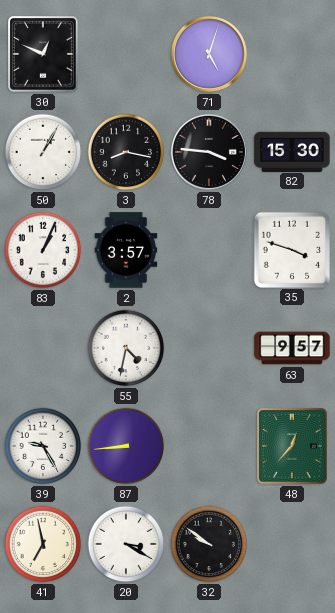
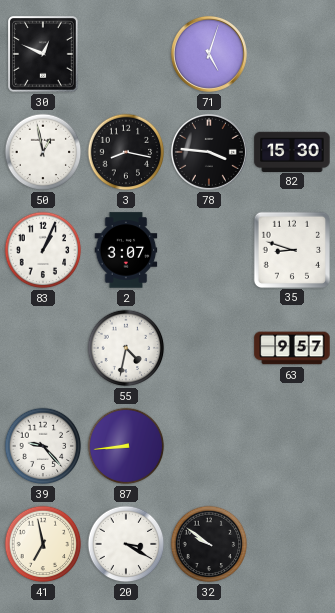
50: 1:05 -> 12:58 (43, 152)
2: 3:57 -> 3:07 (126, 250)
35: 3:48 -> 8:48 (291, 249)
39: 9:25 -> 9:23 (43, 446)
48: 12:37 -> none (293, 447)
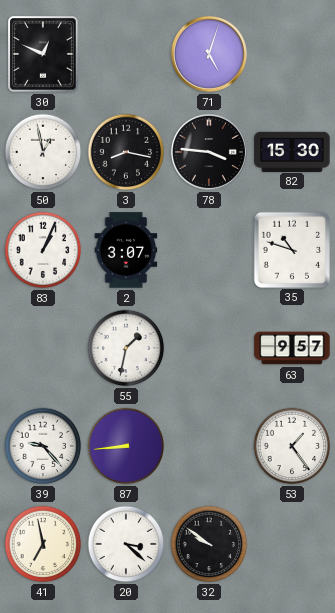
35: 8:48 -> 10:48 (291, 249)
55: 4:32 -> 1:32 (126, 348)
53: none -> 1:24 (292, 446)
20: 3:20 -> 3:22 (126, 544)
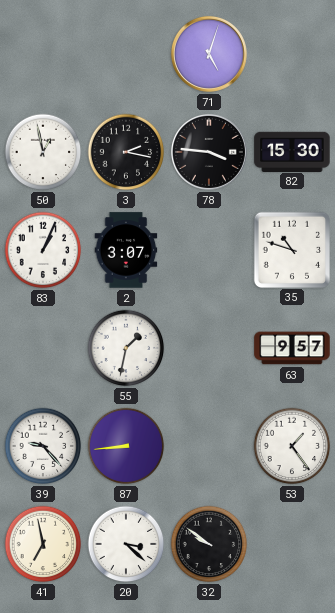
30: 12:49 -> none (44, 55)
3: 8:17 -> 2:17 (126, 152)
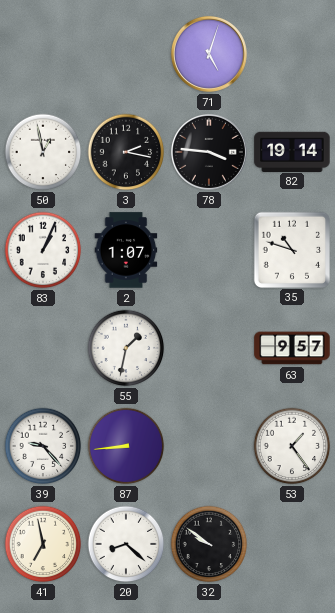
82: 15:30 -> 19:14 (292, 151)
2: 3:07 -> 1:07 (126, 250)
20: 3:22 -> 8:22 (126, 544)
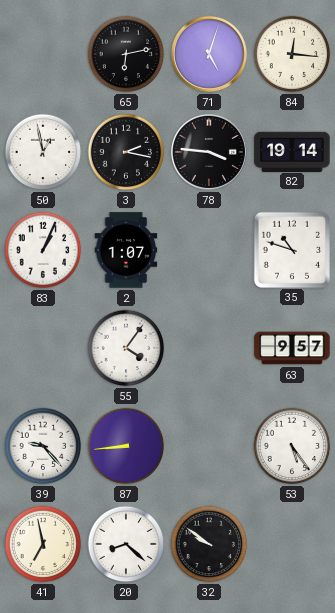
65: none -> 6:13 (126, 54)
84: none -> 12:16 (292, 54)
55: 1:32 -> 4:06 (126, 348)
53: 1:24 -> 5:24 (292, 446)
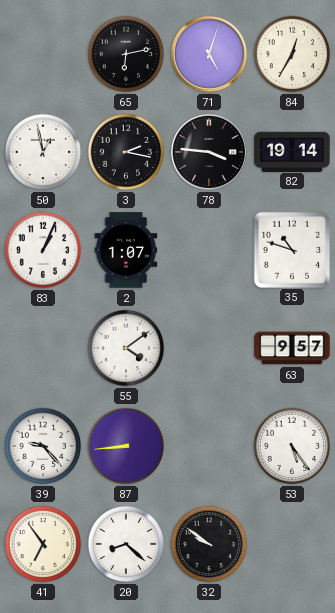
84: 12:16 -> 12:35 (292, 54)
55: 4:06 -> 4:09 (126, 348)
41: 6:58 -> 6:54 (43, 544)
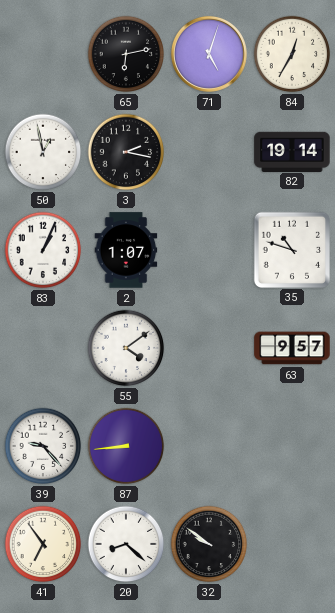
78: 3:46 -> none (209, 152)
53: 5:24 -> none (292, 446)
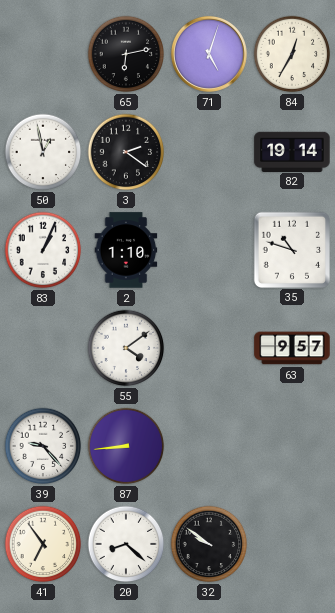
3: 2:17 -> 2:21 (126, 152)
2: 1:07 -> 1:10 (126, 250)
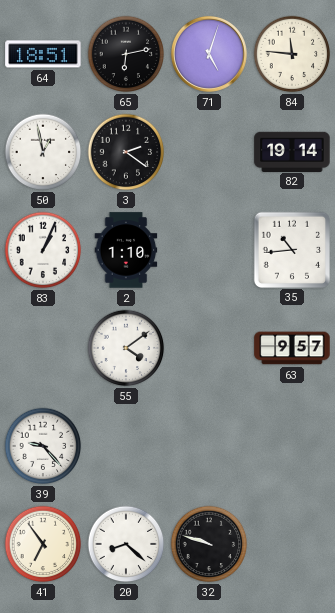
64: none -> 18:51 (43, 54)
84: 12:35 -> 11:46 (292, 54)
35: 10:48 -> 10:44 (291, 249)
87: 8:44 -> none (126, 446)
32: 9:51 -> 9:48 (209, 544)
